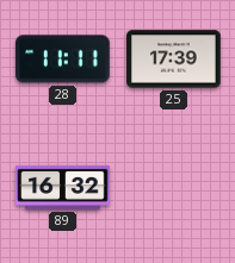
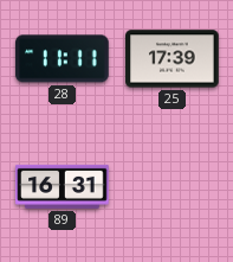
89: 16:32 -> 16:31 (63, 186)
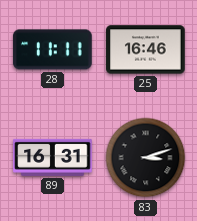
25: 17:39 -> 16:46 (146, 50)
83: none -> 3:12 (146, 158)
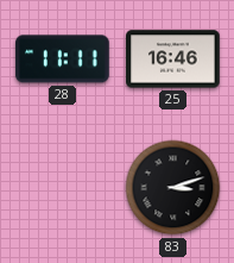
89: 16:31 -> none (53, 157)
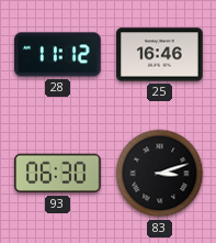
28: 11:11 -> 11:12 (58, 55)
93: none -> 06:30 (58, 174)
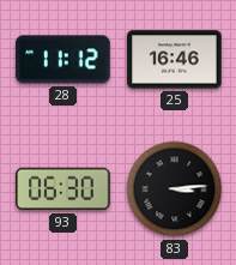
83: 3:12 -> 3:14 (175, 189)
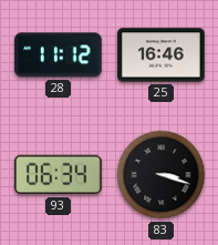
93: 06:30 -> 06:34 (59, 175)
83: 3:14 -> 3:18 (162, 175)
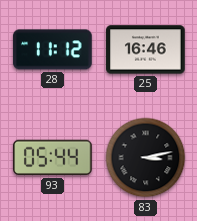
93: 06:34 -> 05:44 (53, 158)
83: 3:18 -> 3:13 (146, 158)
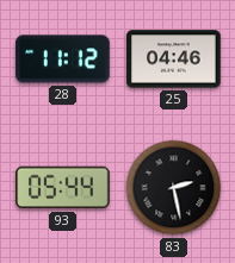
25: 16:46 -> 04:46 (174, 60)
83: 3:13 -> 2:28 (174, 188)
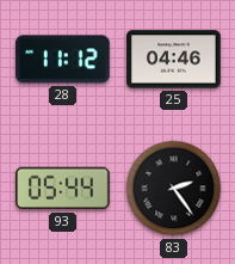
83: 2:28 -> 2:24 (174, 189)
